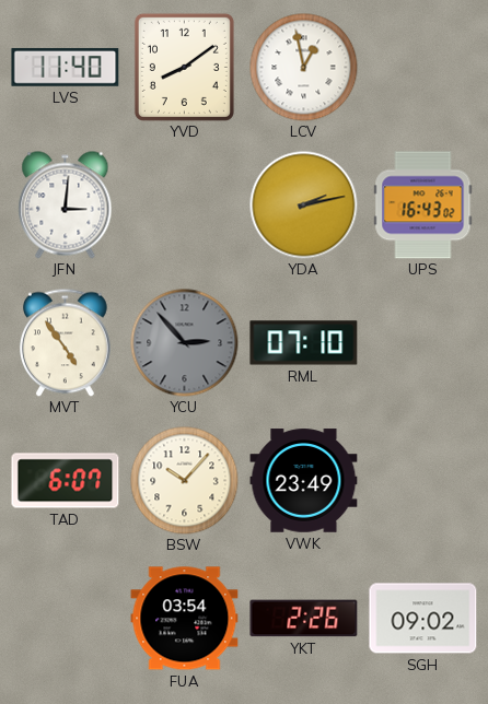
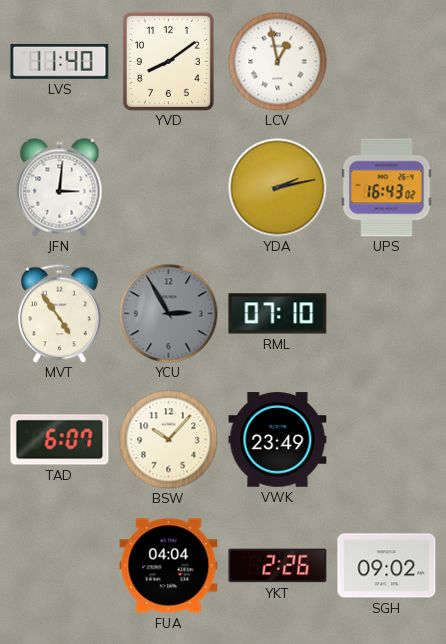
YCU: 2:53 -> 2:55 (169, 314)
FUA: 03:54 -> 04:04 (169, 566)
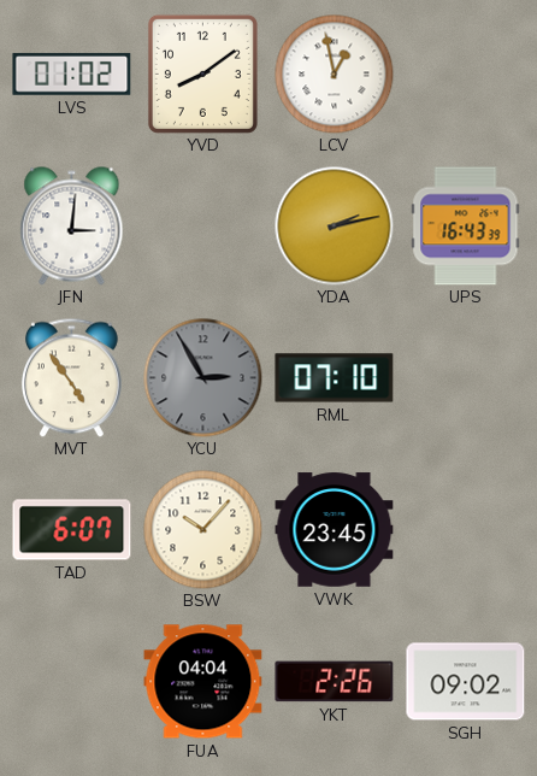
LVS: 11:40 -> 01:02 (72, 74)
UPS: 16:43:02 -> 16:43:39 (466, 227)
VWK: 23:49 -> 23:45 (335, 530)
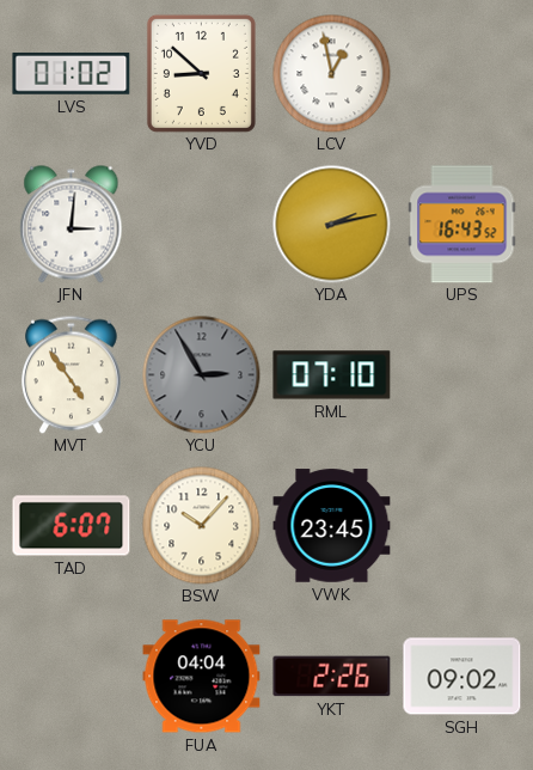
YVD: 8:09 -> 8:52 (201, 73)
UPS: 16:43:39 -> 16:43:52 (462, 225)
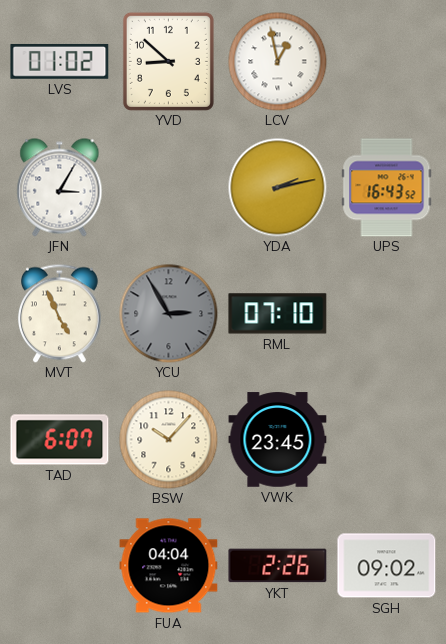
JFN: 3:01 -> 3:05 (60, 188)
MVT: 4:54 -> 4:56 (60, 313)
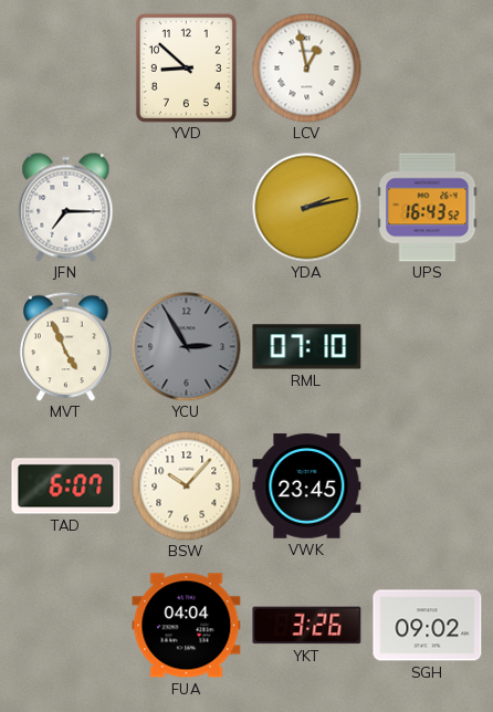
LVS: 01:02 -> none (60, 61)
JFN: 3:05 -> 7:15 (66, 208)
YKT: 2:26 -> 3:26 (307, 626)
